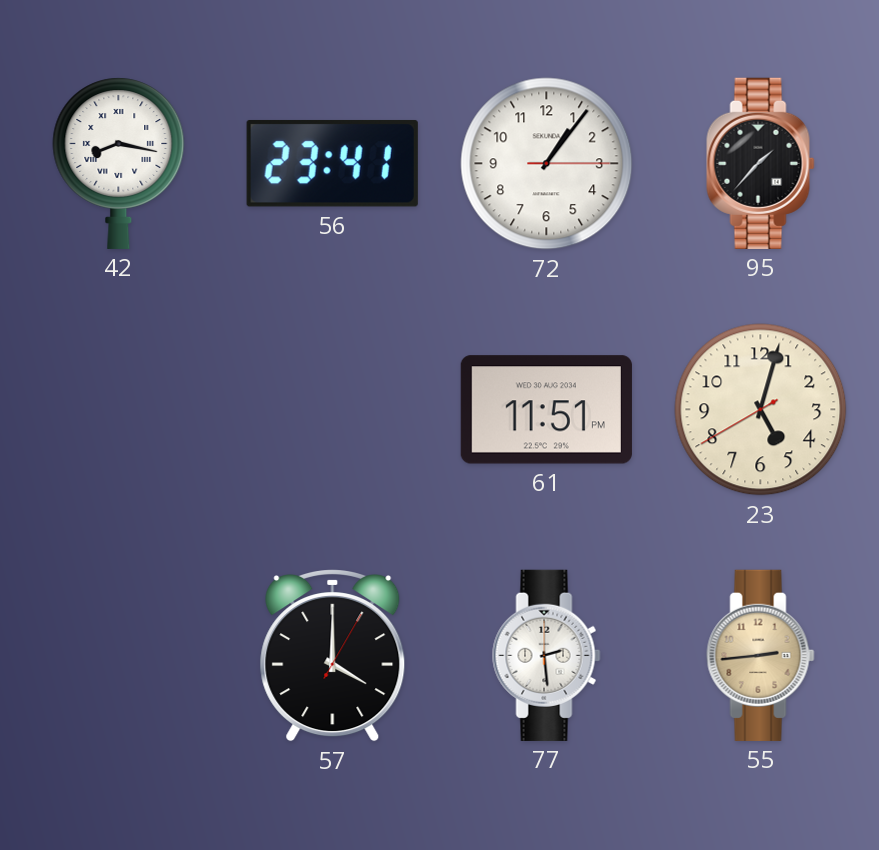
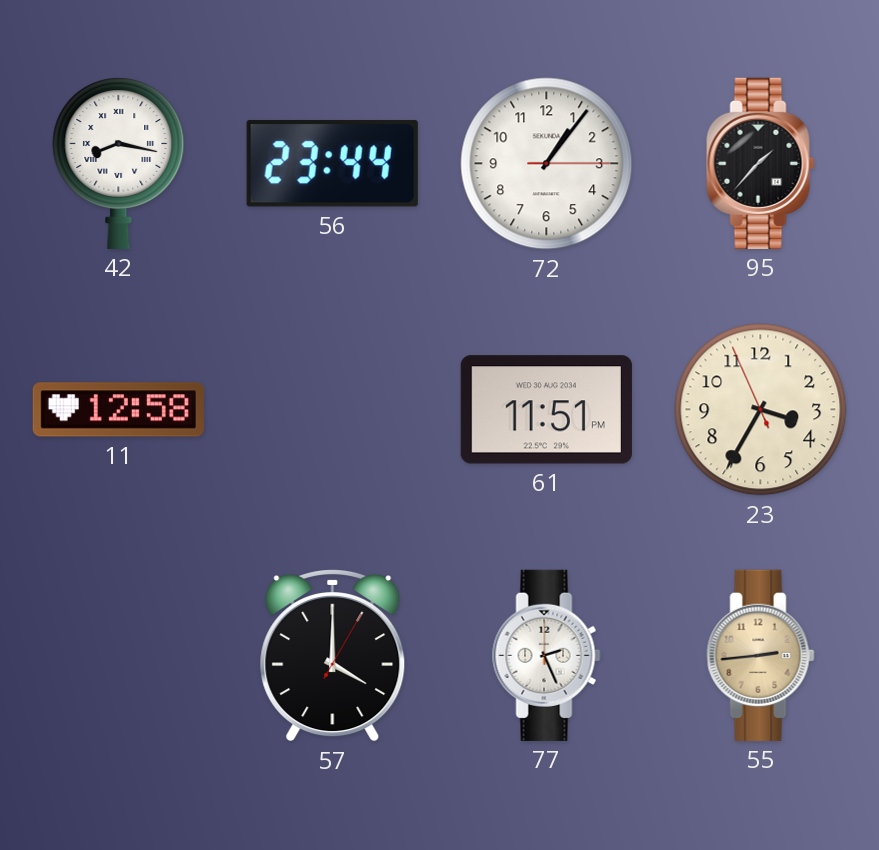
56: 23:41 -> 23:44 (332, 163)
11: none -> 12:58 (118, 410)
23: 5:02 -> 3:34 (761, 410)
77: 2:29 -> 2:26 (547, 655)
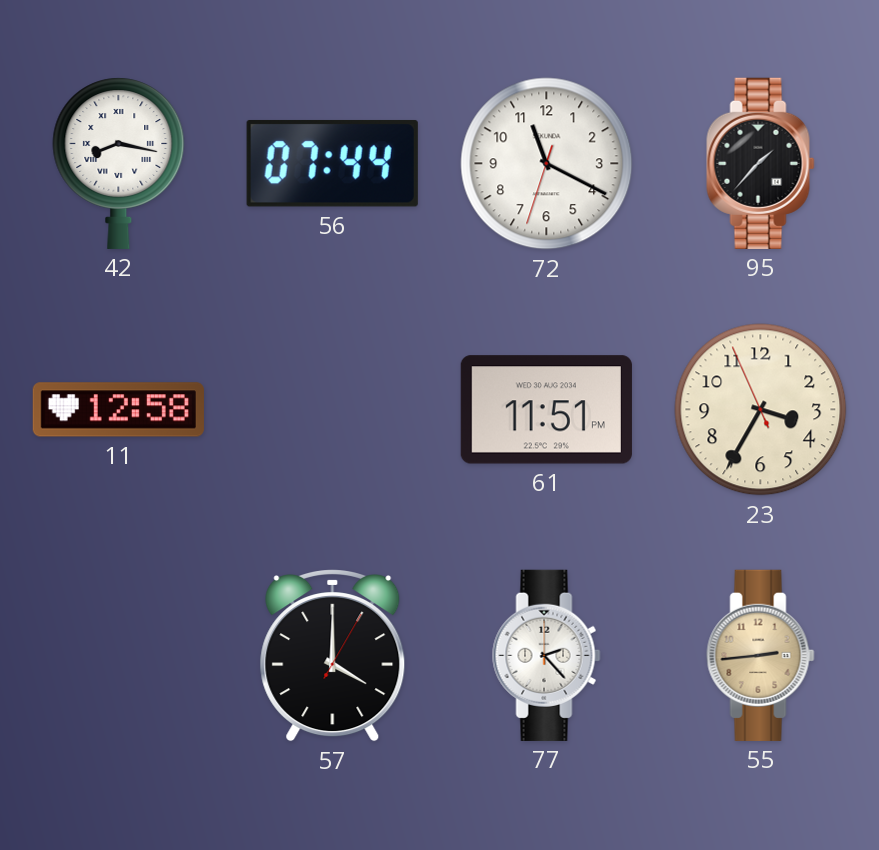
56: 23:44 -> 07:44 (332, 163)
72: 1:06 -> 11:19 (547, 164)
77: 2:26 -> 2:23 (547, 655)
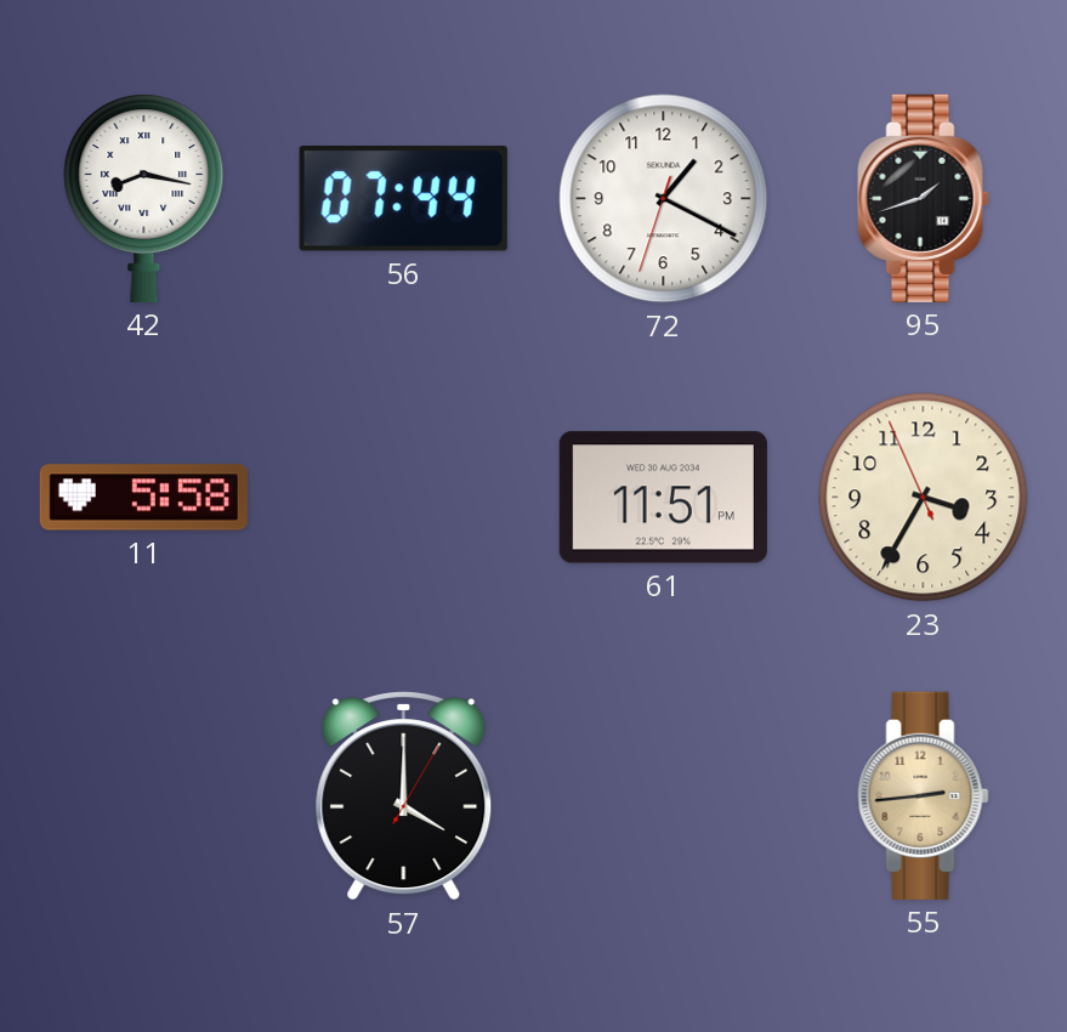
72: 11:19 -> 1:19 (664, 199)
95: 1:37 -> 1:42 (924, 198)
11: 12:58 -> 5:58 (143, 498)
77: 2:23 -> none (547, 655)
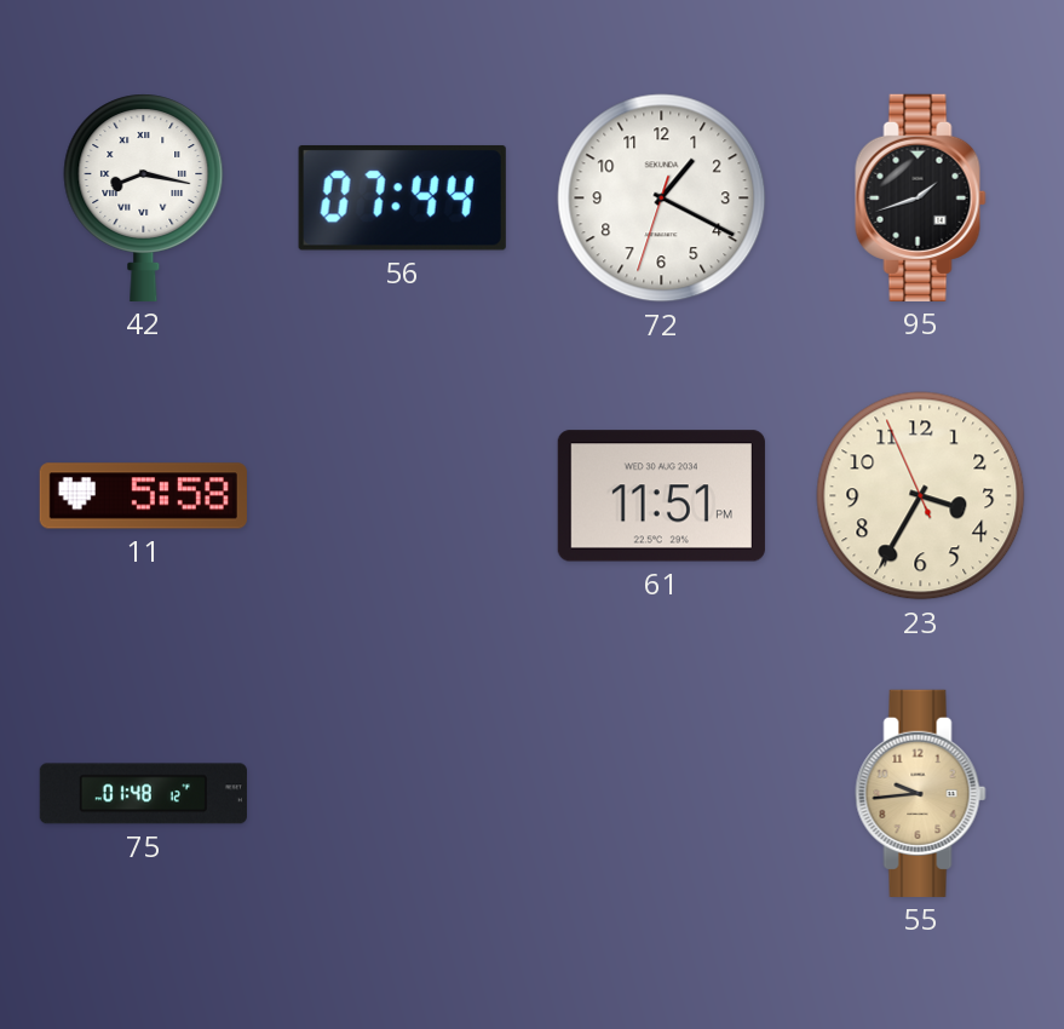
75: none -> 01:48 (143, 794)
57: 4:00 -> none (404, 796)
55: 2:44 -> 9:44 (921, 793)
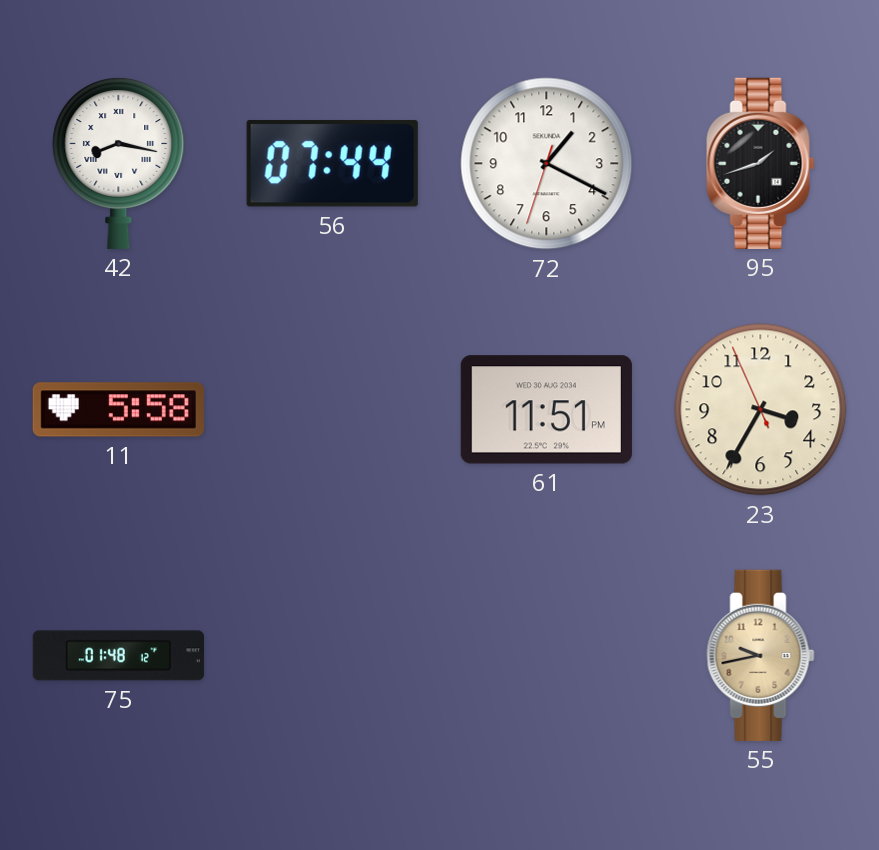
55: 9:44 -> 9:43 (761, 655)
